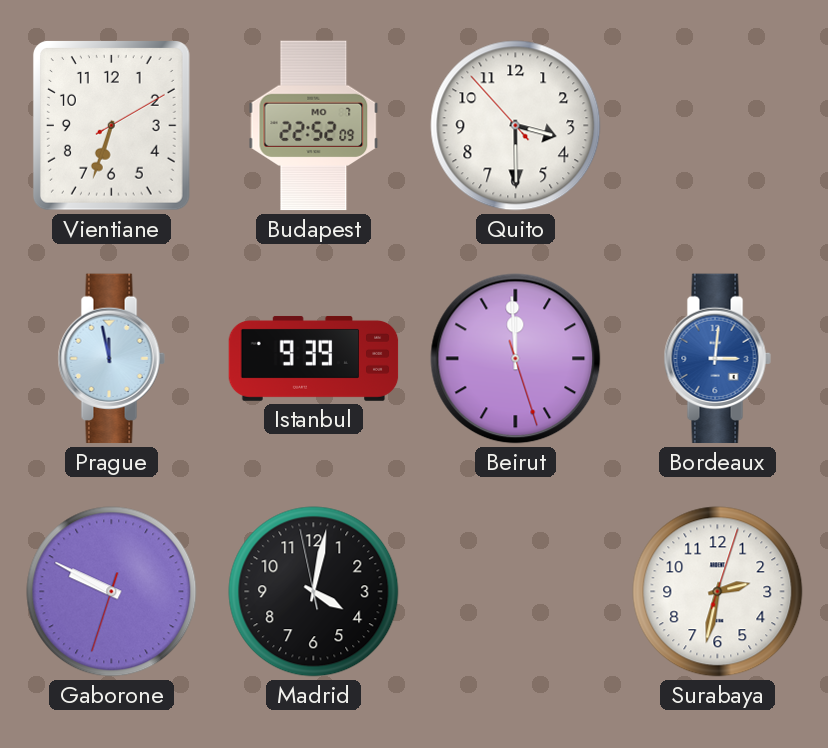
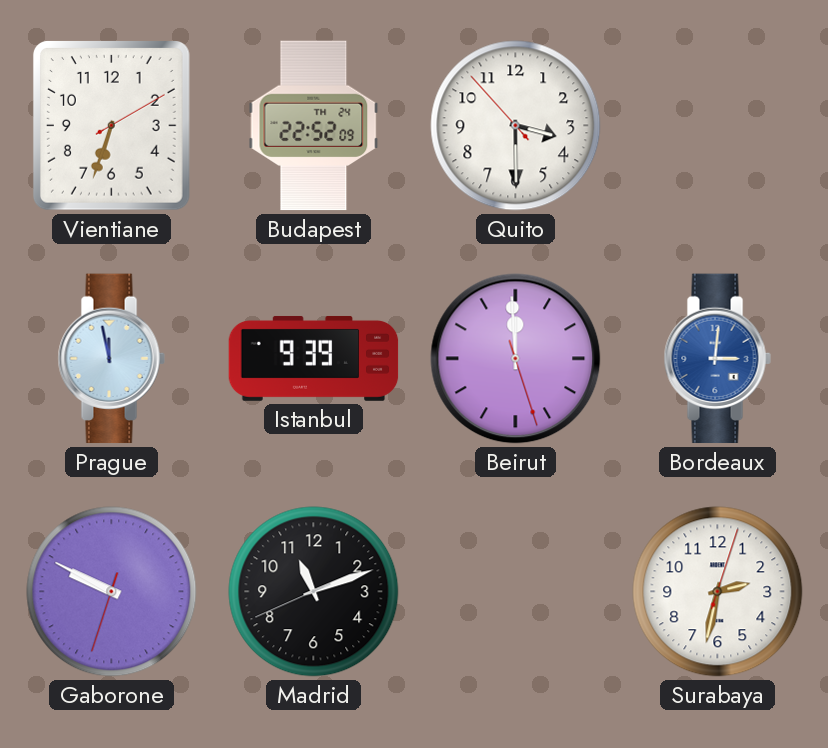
Budapest date: MO 7 -> TH 24 (314, 126)
Madrid: 4:01 -> 11:11 (314, 592)
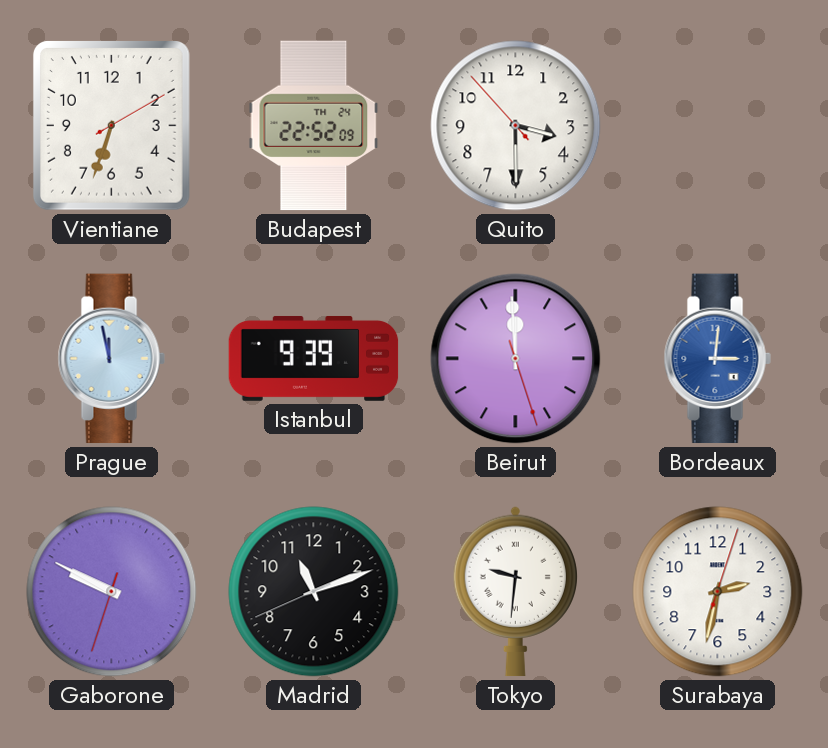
Tokyo: none -> 9:31 (515, 592)
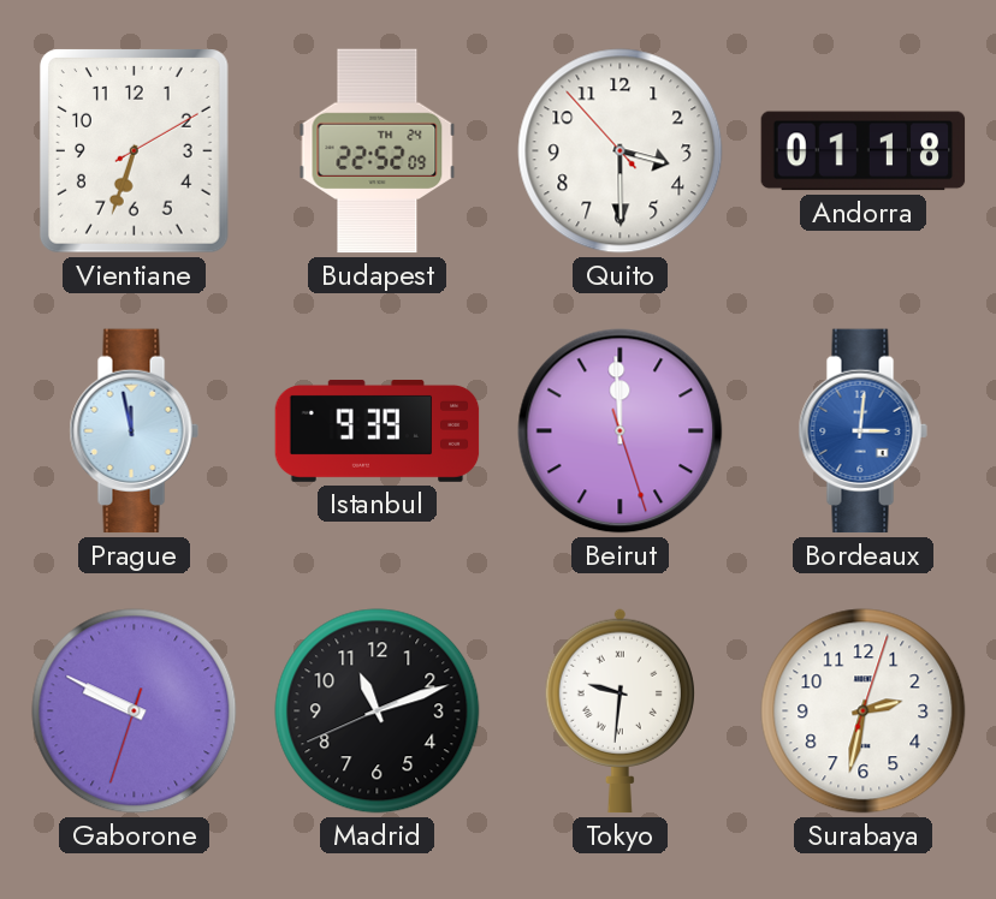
Andorra: none -> 01:18 (864, 151)
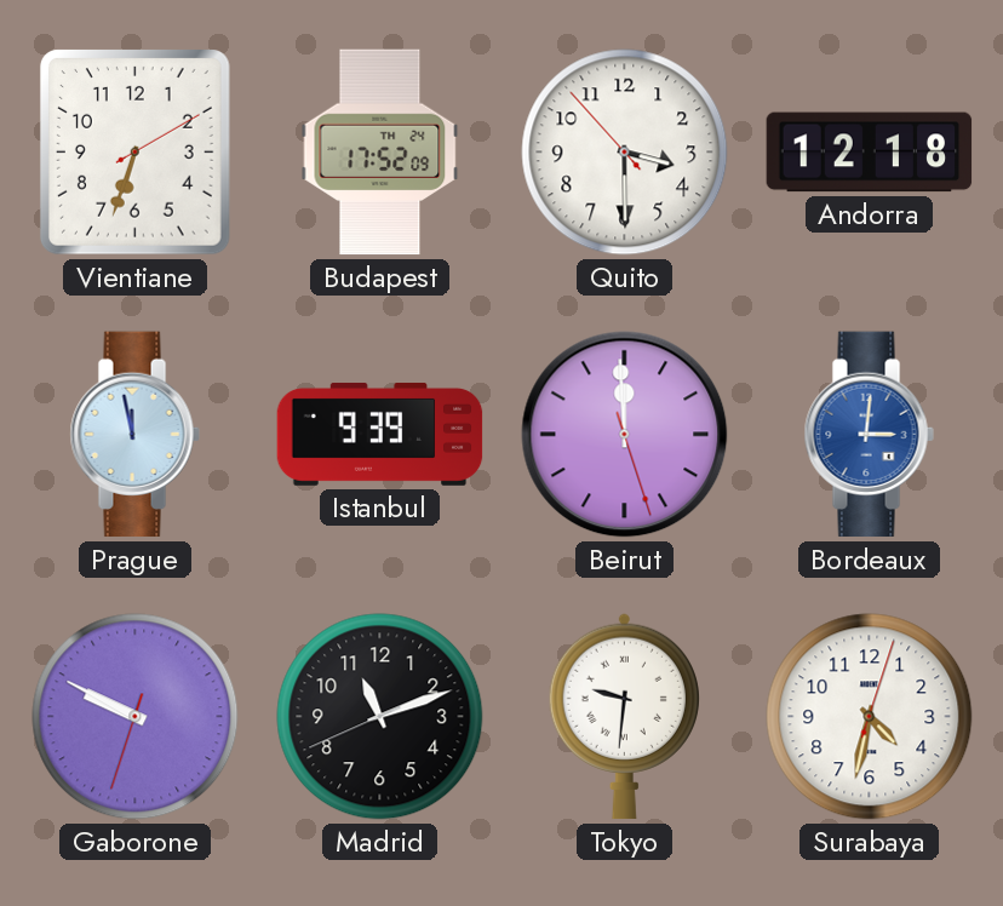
Budapest: 22:52 -> 17:52 (380, 153)
Andorra: 01:18 -> 12:18 (870, 153)
Surabaya: 2:32 -> 4:32 (870, 717)
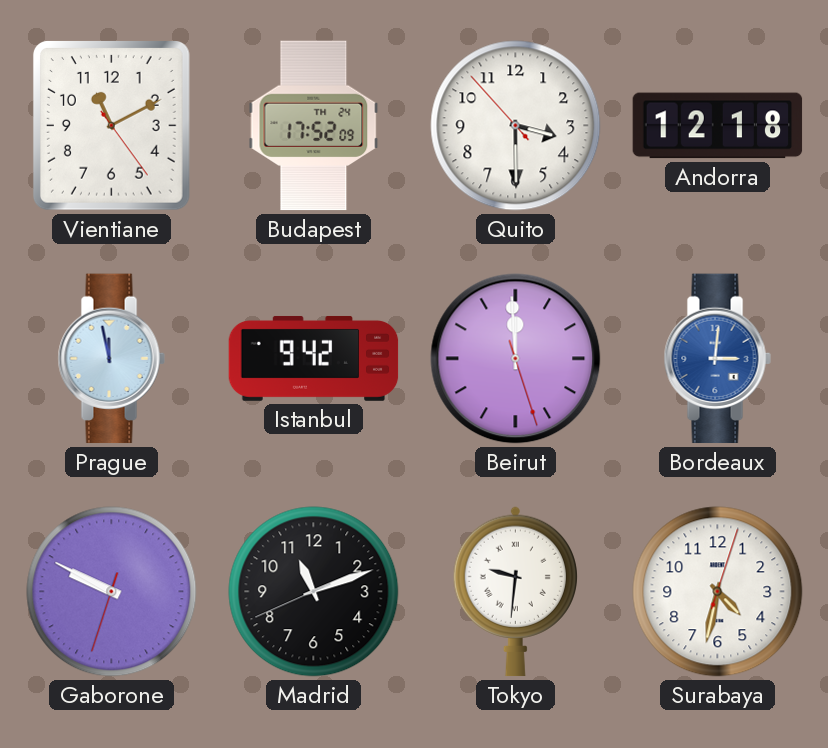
Vientiane: 6:33 -> 11:10 (111, 126)
Istanbul: 9:39 -> 9:42 (314, 358)
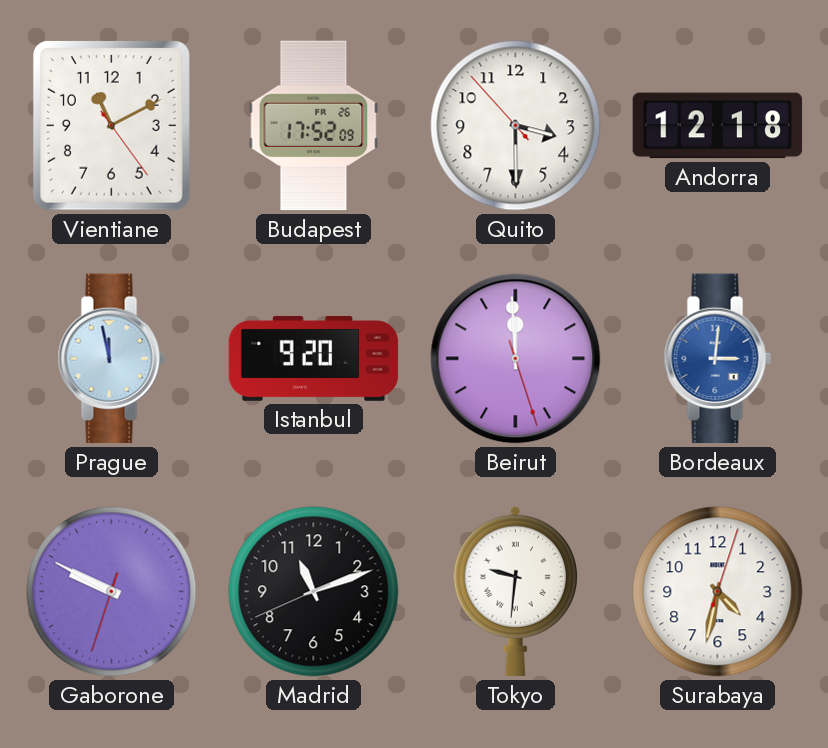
Budapest date: TH 24 -> FR 26 (314, 126)
Istanbul: 9:42 -> 9:20 (314, 358)
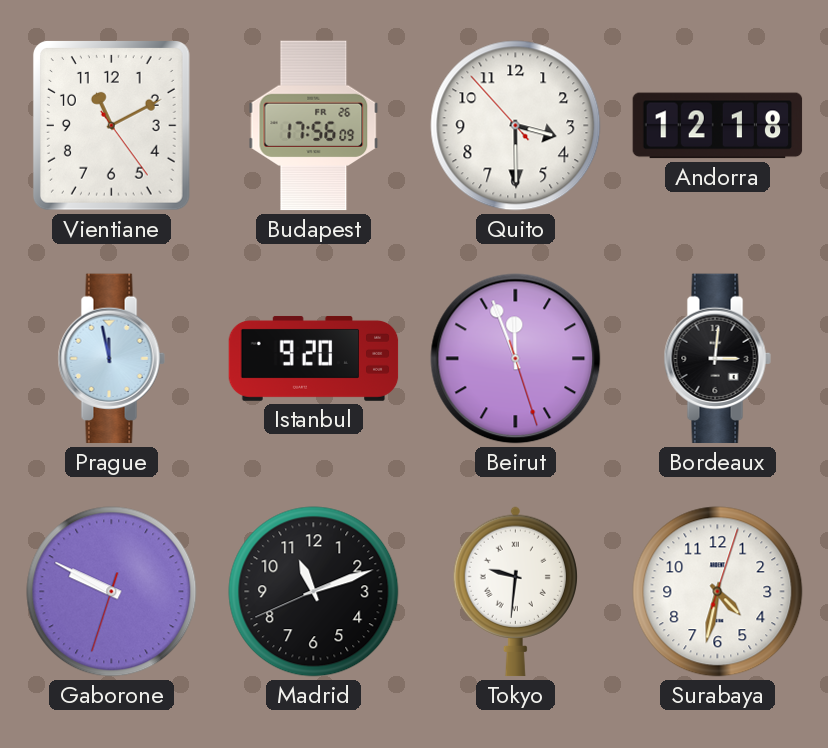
Budapest: 17:52 -> 17:56 (314, 126)
Beirut: 11:59 -> 11:56 (516, 359)
Bordeaux dial: blue -> black (717, 359)
